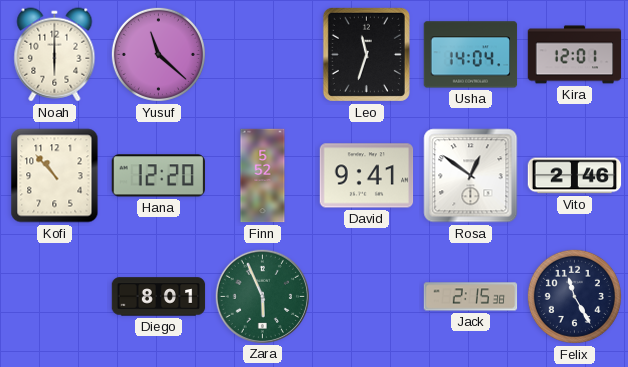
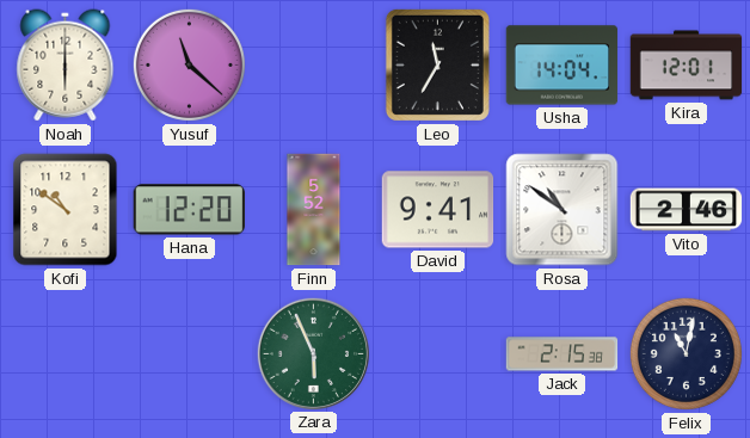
Leo: 11:33 -> 11:35 (437, 64)
Kofi: 10:53 -> 10:51 (66, 210)
Rosa: 12:51 -> 10:51 (562, 210)
Diego: 8:01 -> none (159, 297)
Felix: 11:25 -> 11:02 (686, 353)
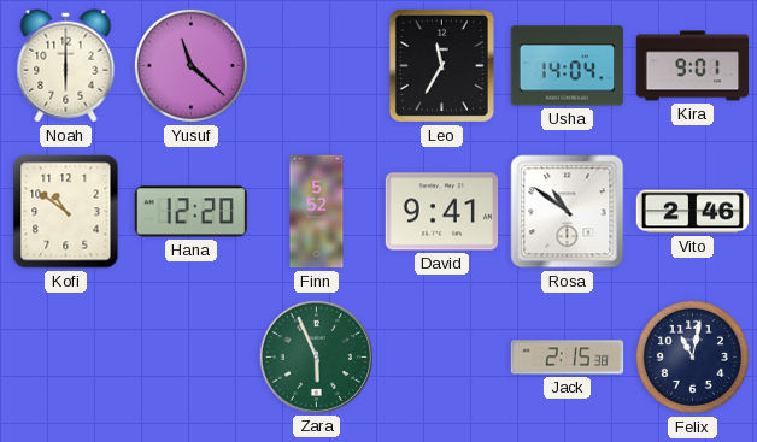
Kira: 12:01 -> 9:01 (693, 66)
